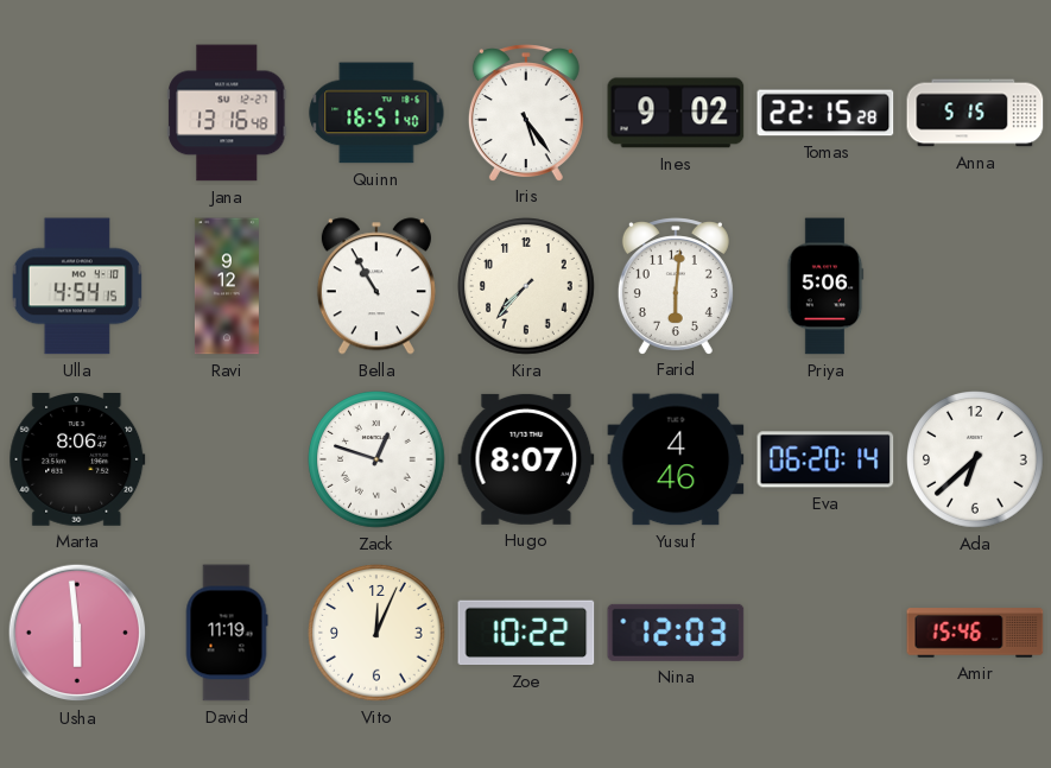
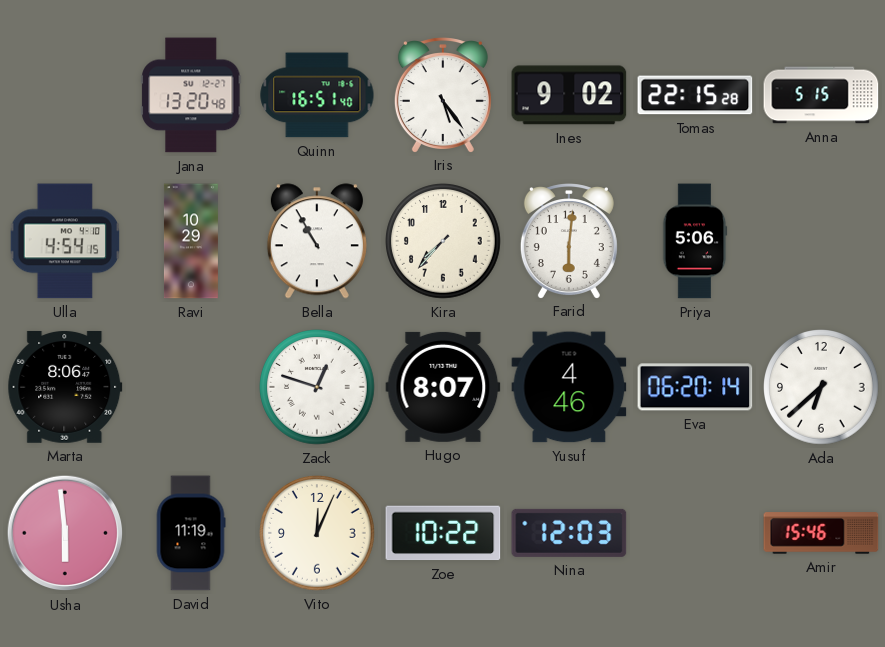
Jana: 13:16 -> 13:20 (191, 95)
Ravi: 9:12 -> 10:29 (191, 241)
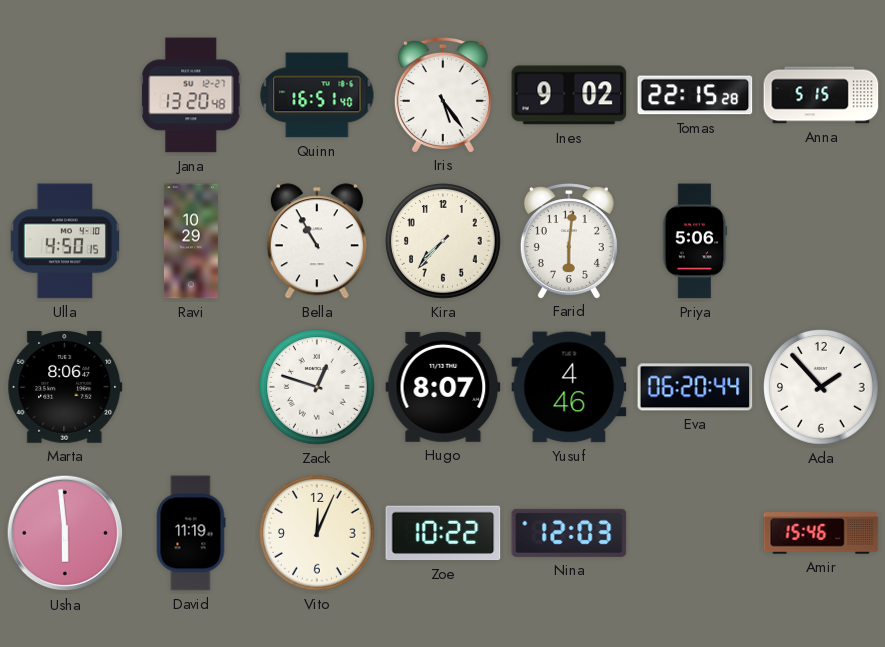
Ulla: 4:54 -> 4:50 (65, 241)
Eva: 06:20:14 -> 06:20:44 (695, 387)
Ada: 6:38 -> 1:53 (822, 388)
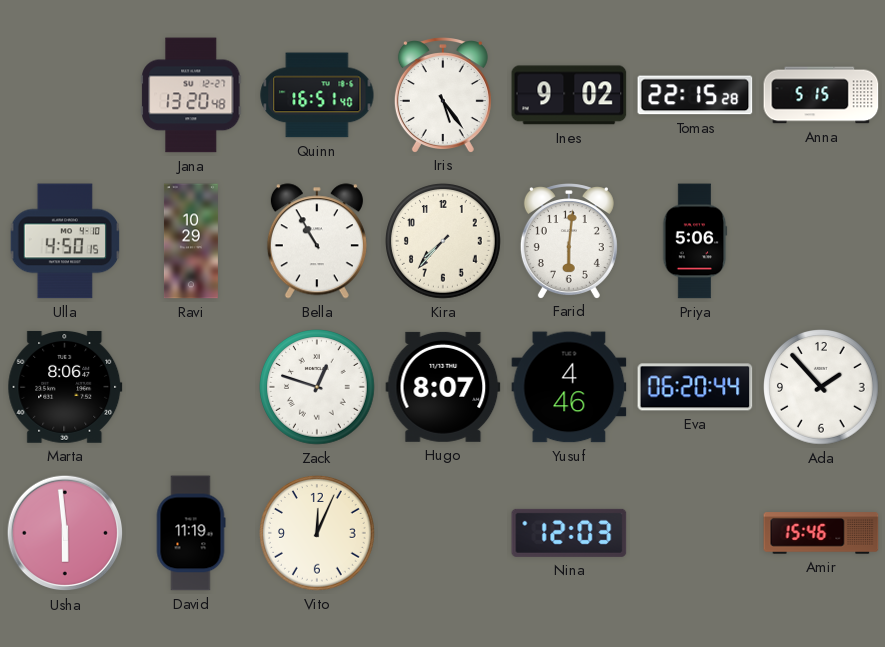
Zoe: 10:22 -> none (443, 533)
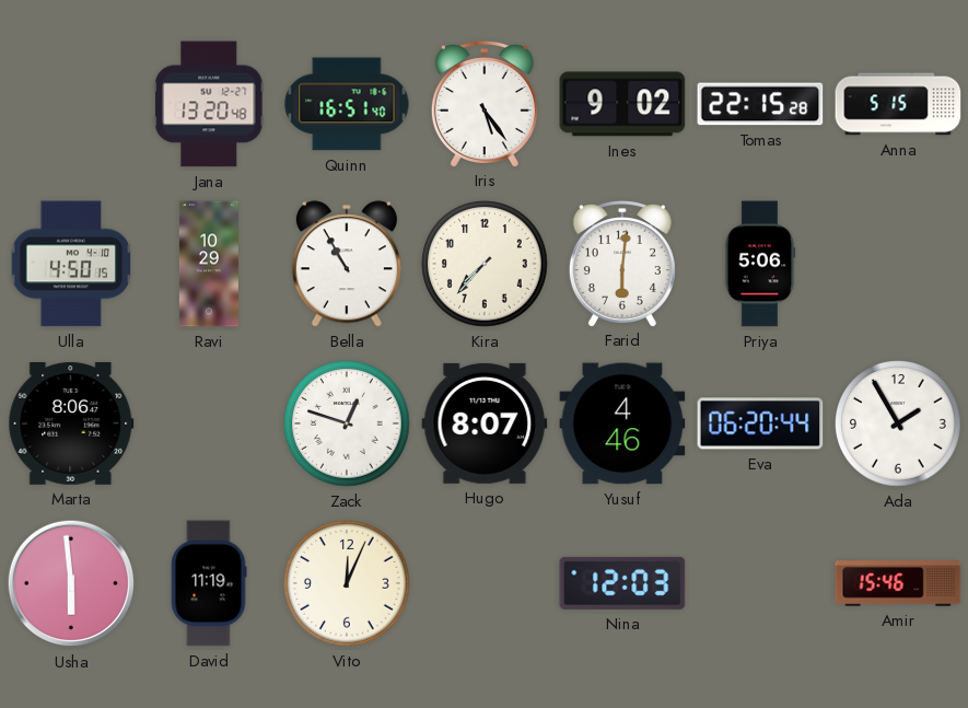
Ada: 1:53 -> 1:55 (899, 425)
